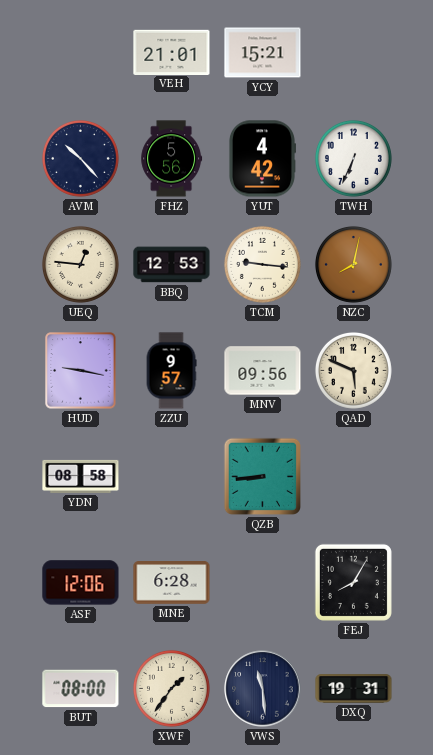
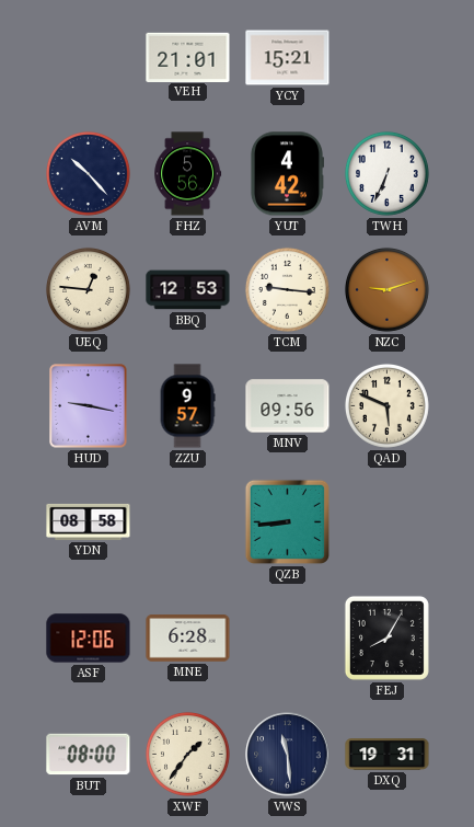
NZC: 8:02 -> 9:12 (386, 289)
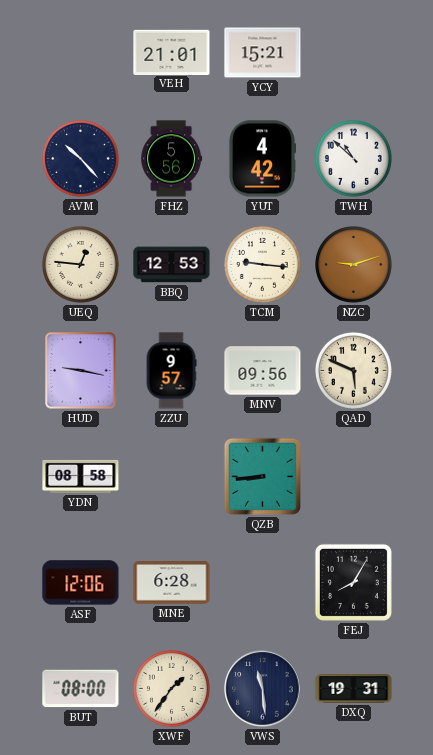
TWH: 6:34 -> 10:52 (353, 158)
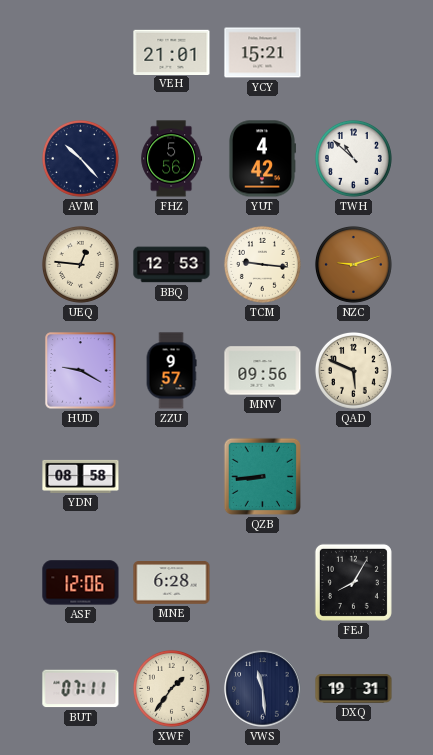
HUD: 9:17 -> 9:20 (81, 371)
BUT: 08:00 -> 07:11 (81, 689)
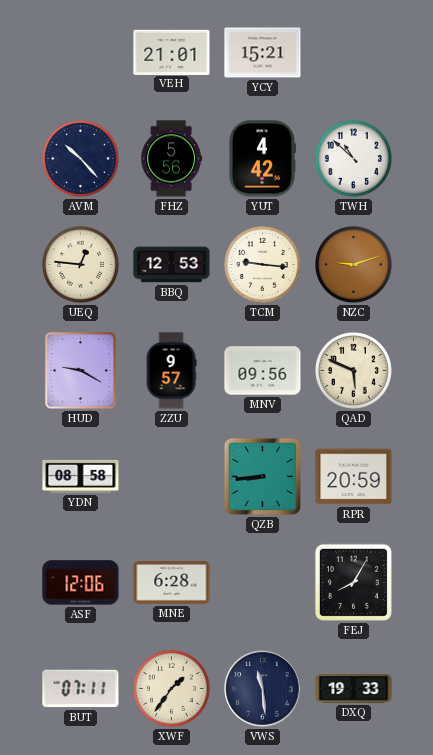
RPR: none -> 20:59 (354, 477)
DXQ: 19:31 -> 19:33 (354, 689)
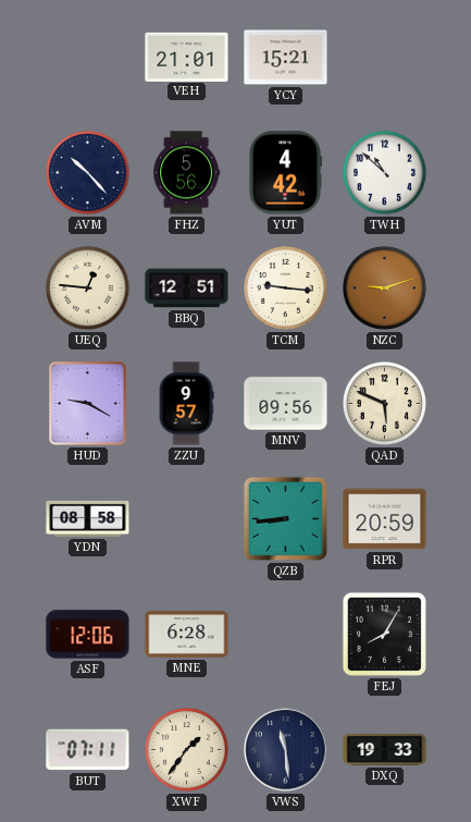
BBQ: 12:53 -> 12:51 (187, 289)
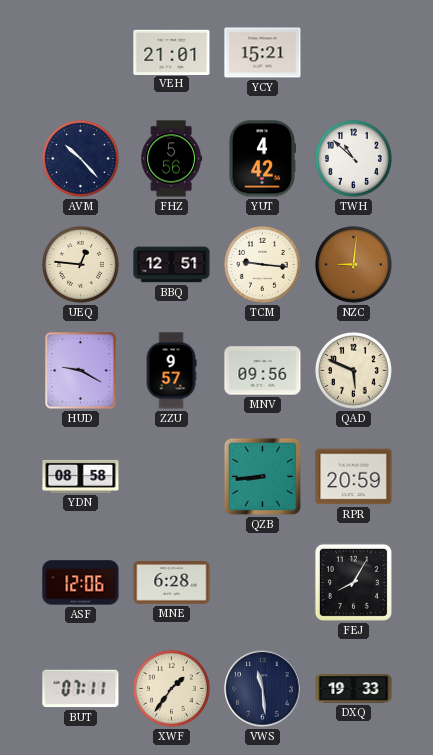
NZC: 9:12 -> 9:01 (353, 264)
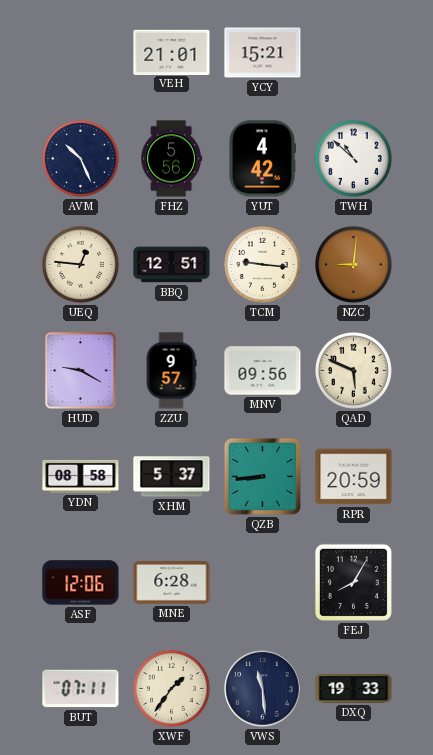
AVM: 10:23 -> 10:26 (80, 158)
XHM: none -> 5:37 (172, 477)
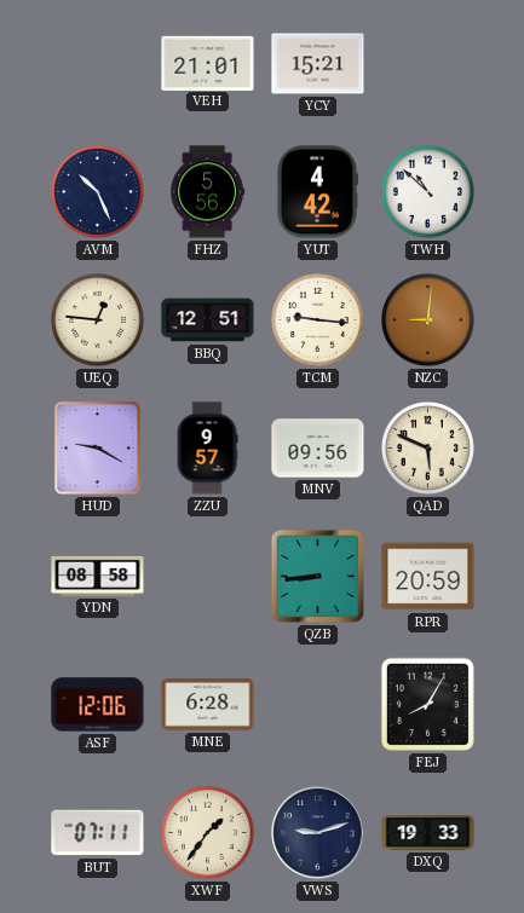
XHM: 5:37 -> none (172, 477)
VWS: 11:29 -> 9:12 (318, 833)
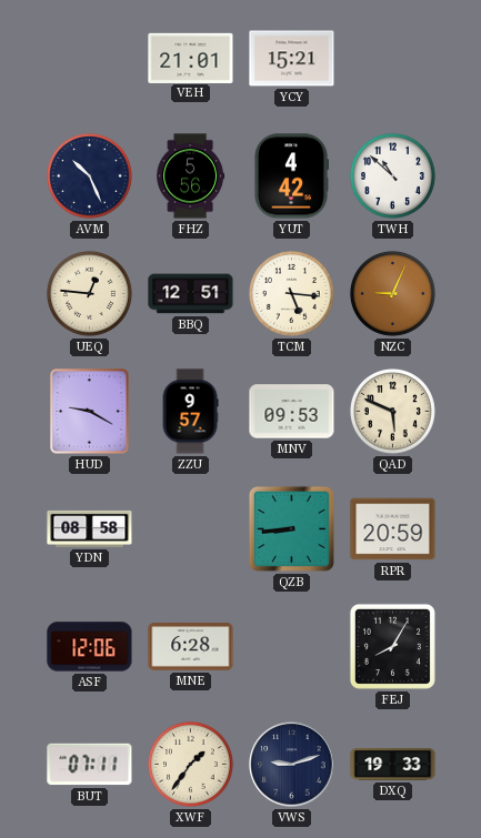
TCM: 9:16 -> 5:16 (291, 293)
NZC: 9:01 -> 9:04 (392, 293)
MNV: 09:56 -> 09:53 (292, 412)
